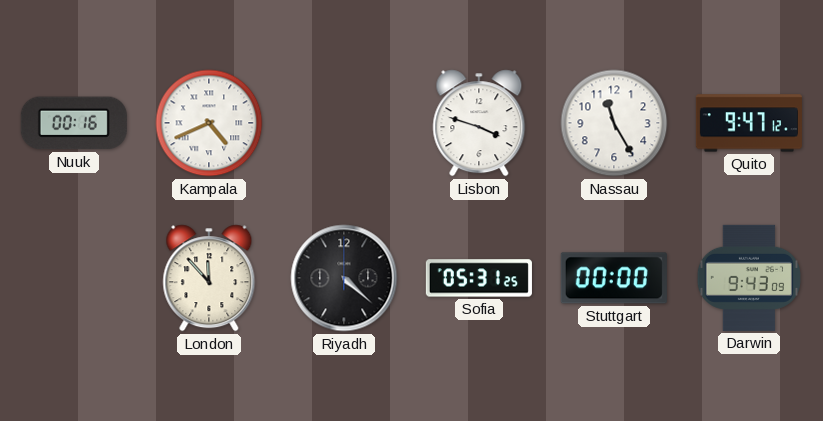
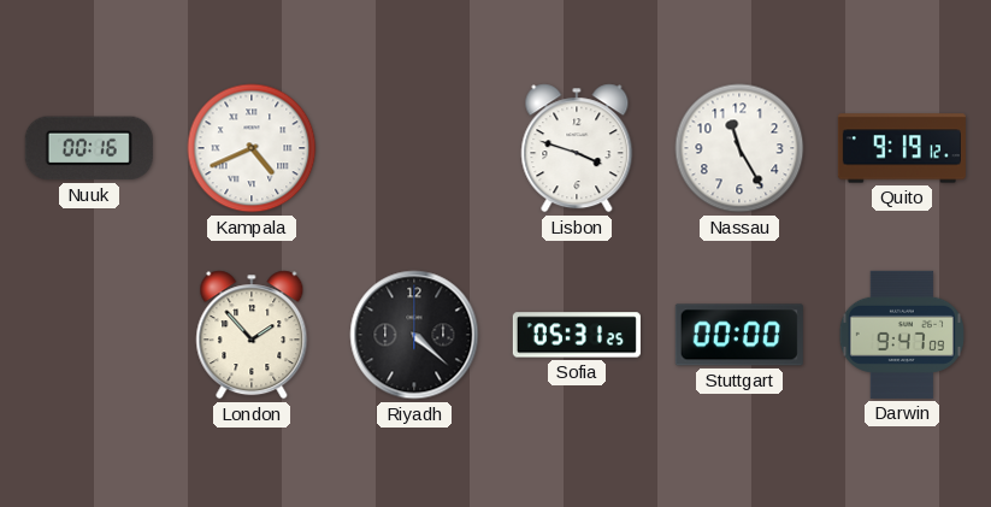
Quito: 9:47 -> 9:19 (902, 148)
London: 11:53 -> 1:53 (252, 335)
Darwin: 9:43 -> 9:47 (902, 335)
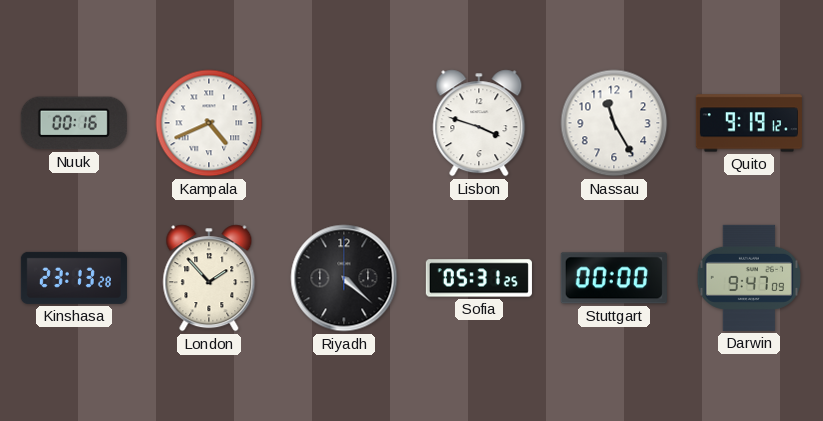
Kinshasa: none -> 23:13 (74, 278)
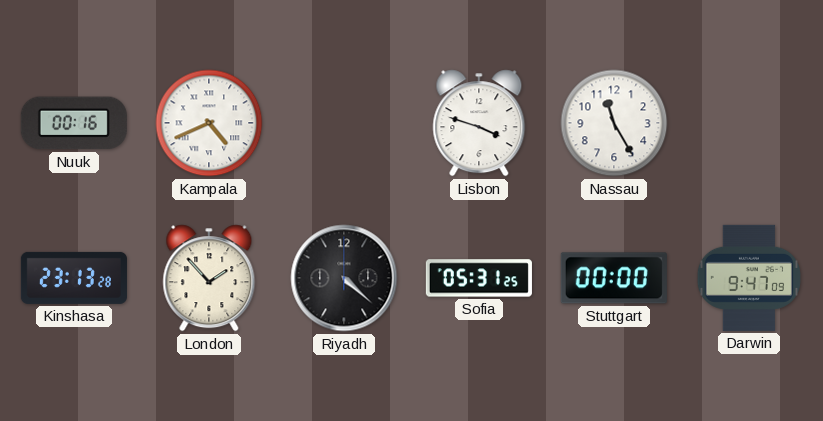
Quito: 9:19 -> none (749, 123)
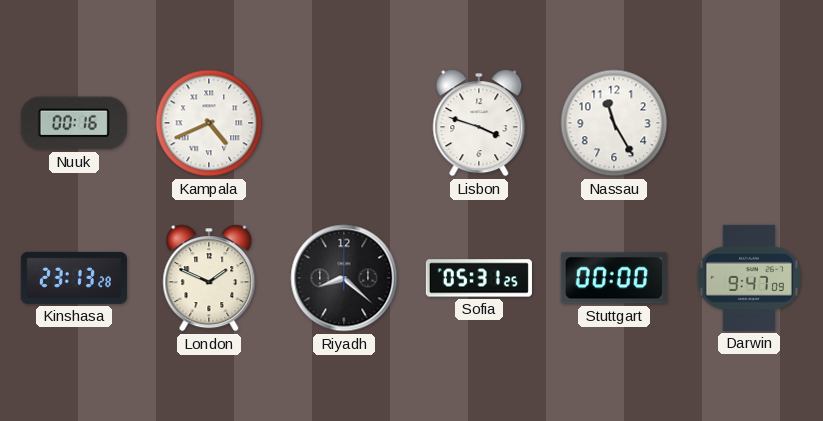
London: 1:53 -> 1:49 (209, 278)
Riyadh: 4:22 -> 8:22 (344, 278)
